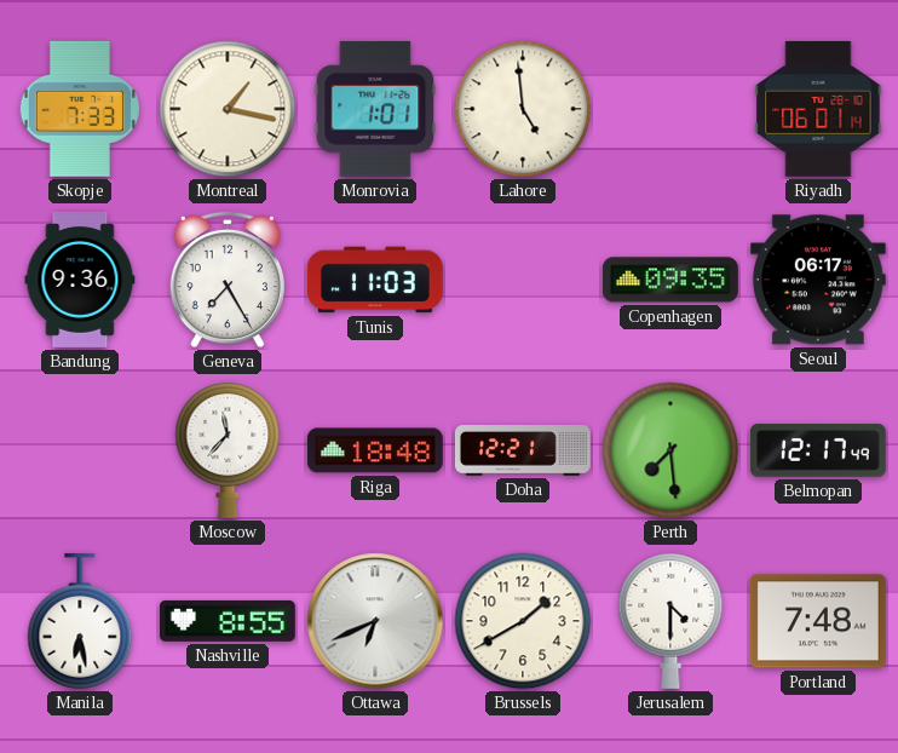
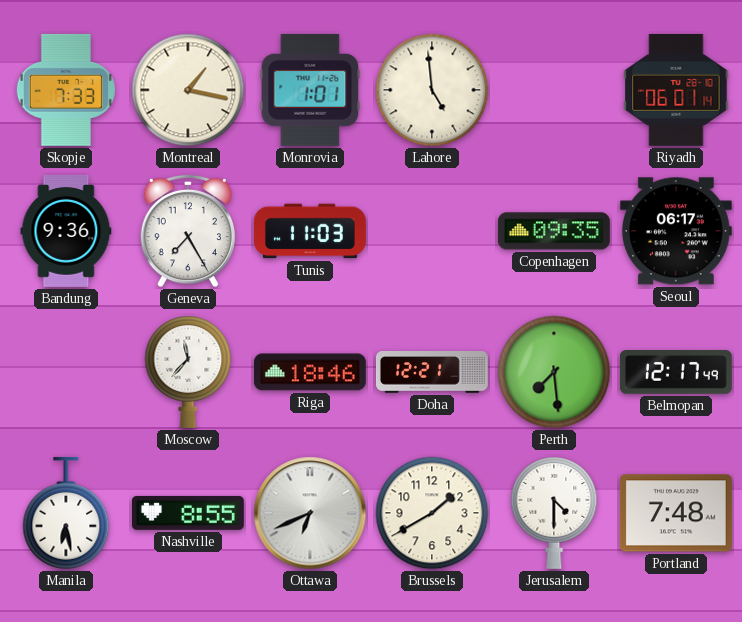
Riga: 18:48 -> 18:46 (310, 372)
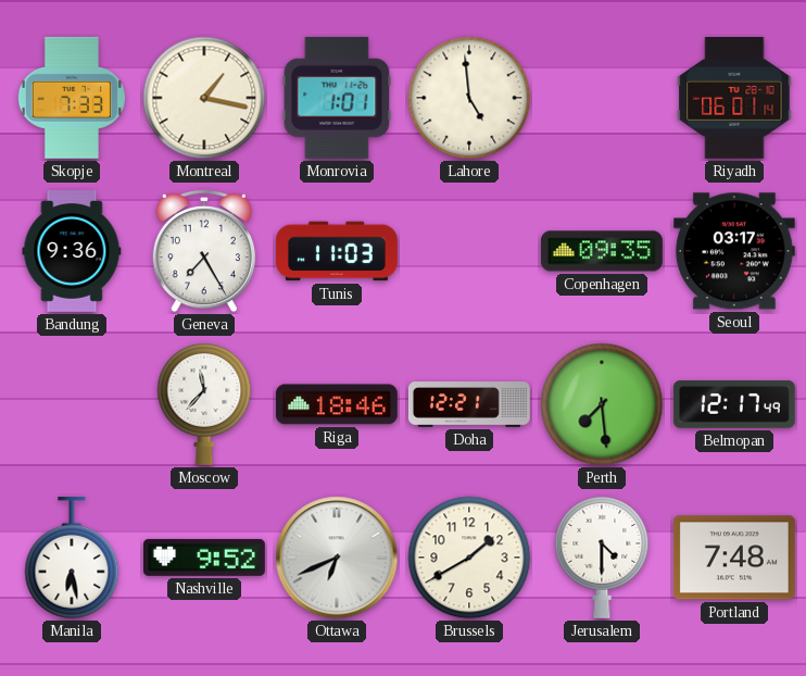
Seoul: 06:17 -> 03:17 (734, 251)
Nashville: 8:55 -> 9:52 (204, 558)
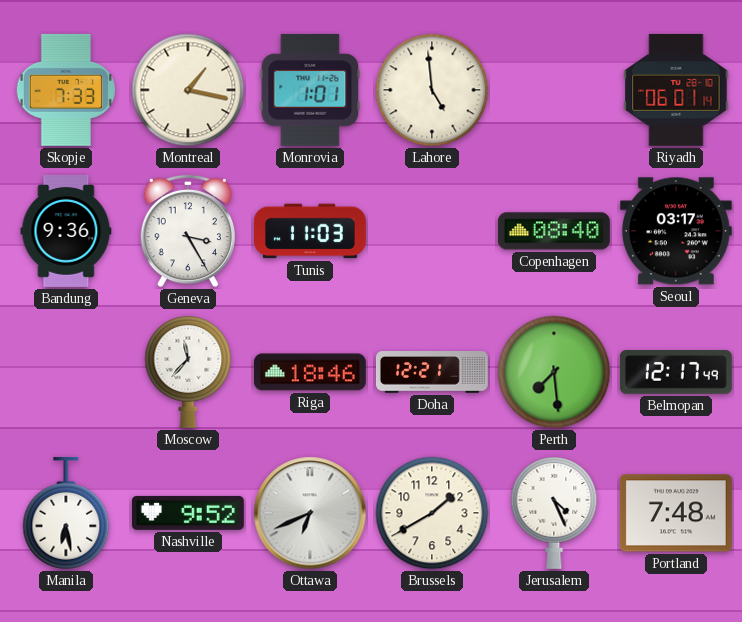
Geneva: 7:25 -> 3:25 (187, 231)
Copenhagen: 09:35 -> 08:40 (554, 231)
Jerusalem: 4:30 -> 4:26 (554, 513)
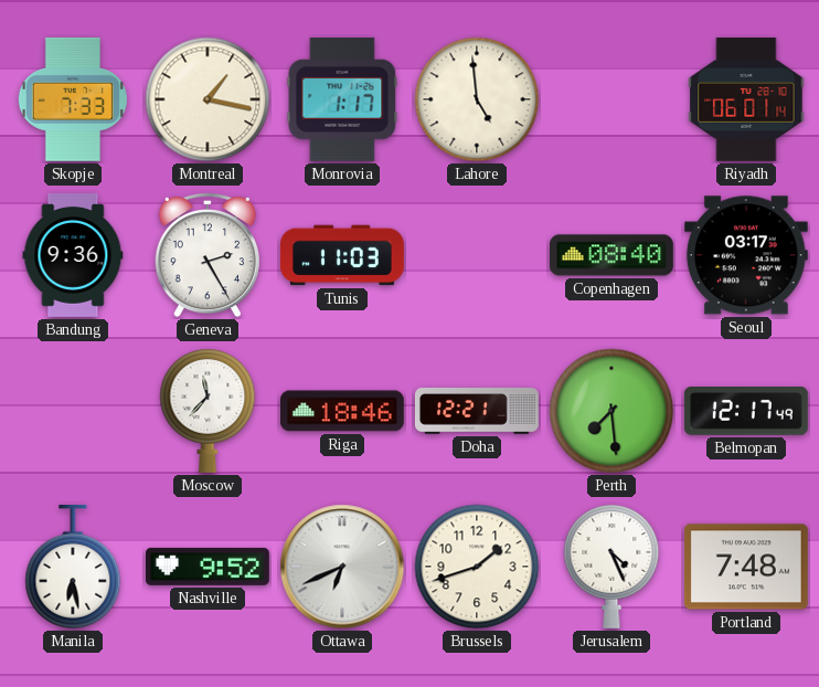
Monrovia: 1:01 -> 1:17 (342, 99)
Geneva: 3:25 -> 2:25 (206, 255)
Brussels: 1:40 -> 1:42 (477, 567)
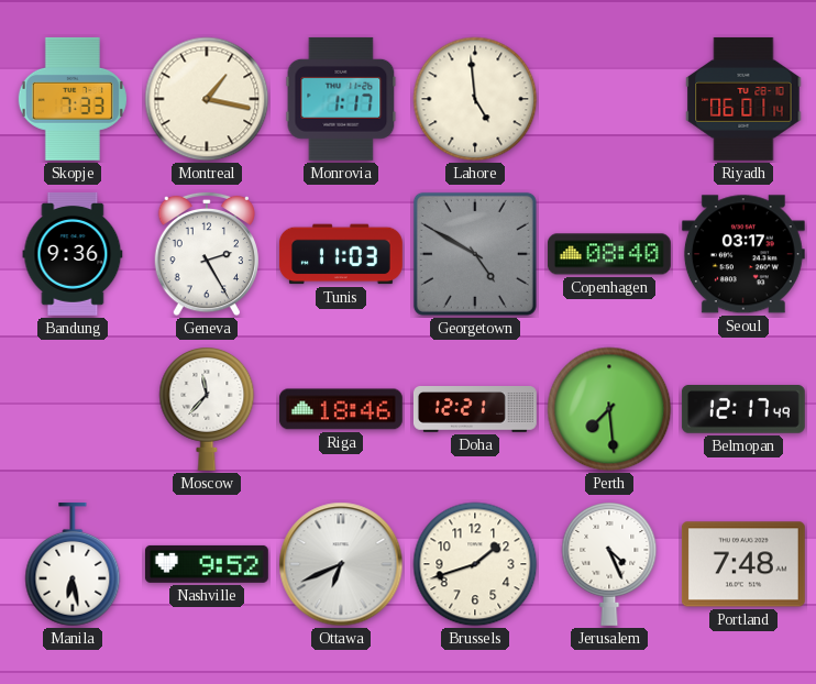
Georgetown: none -> 4:50 (475, 254)
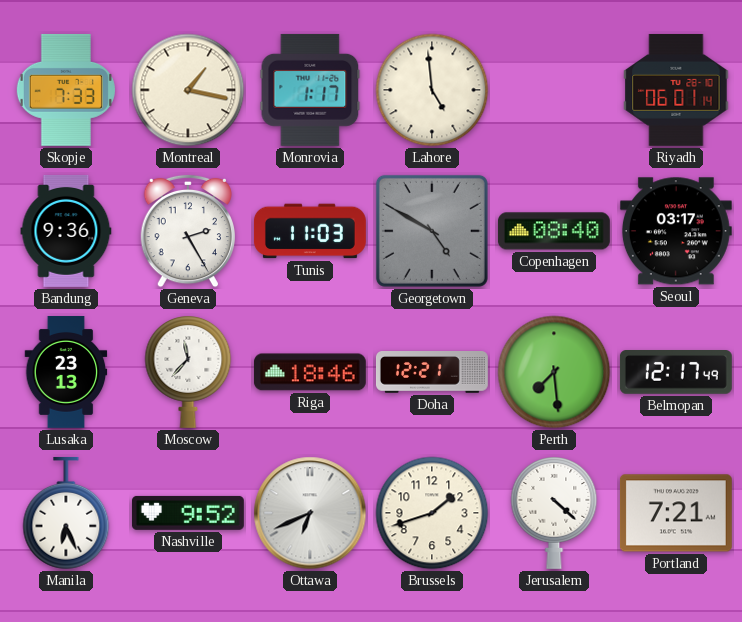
Lusaka: none -> 23:13 (66, 373)
Manila: 6:28 -> 6:26 (66, 513)
Jerusalem: 4:26 -> 4:22 (554, 513)
Portland: 7:48 -> 7:21 (676, 513)
